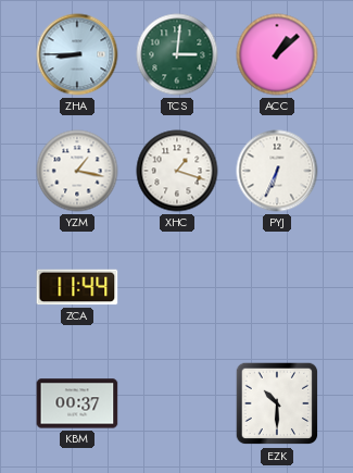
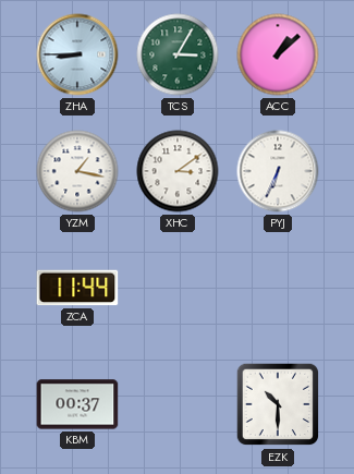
TCS: 3:01 -> 3:05 (178, 54)
XHC: 1:18 -> 3:09 (178, 171)
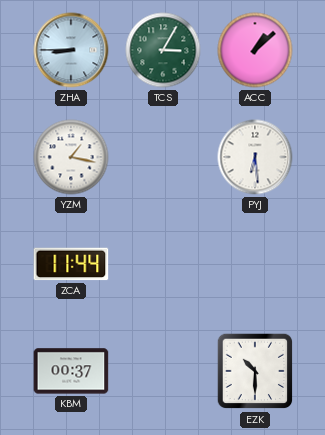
XHC: 3:09 -> none (178, 171)
PYJ: 6:34 -> 6:29 (255, 157)
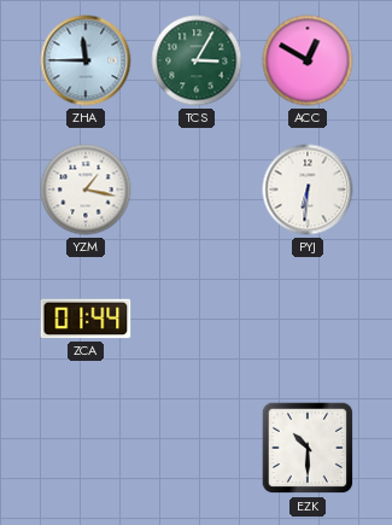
ZHA: 8:45 -> 11:45 (86, 60)
ACC: 1:08 -> 12:50 (308, 60)
PYJ: 6:29 -> 6:31 (308, 189)
ZCA: 11:44 -> 01:44 (86, 319)
KBM: 00:37 -> none (71, 371)
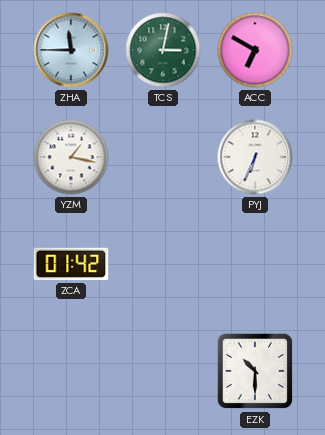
TCS: 3:05 -> 3:02 (163, 50)
ACC: 12:50 -> 6:50 (255, 50)
PYJ: 6:31 -> 6:34 (255, 157)
ZCA: 01:44 -> 01:42 (71, 264)
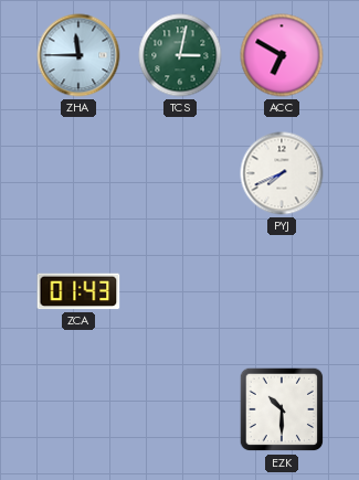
YZM: 1:17 -> none (71, 157)
PYJ: 6:34 -> 7:41 (282, 173)
ZCA: 01:42 -> 01:43 (78, 291)
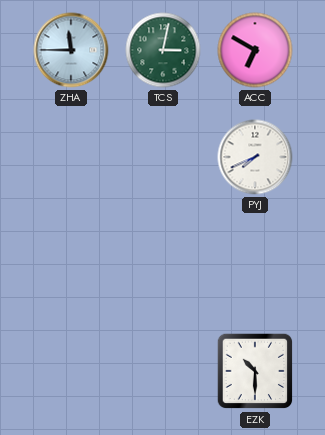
ZCA: 01:43 -> none (78, 291)
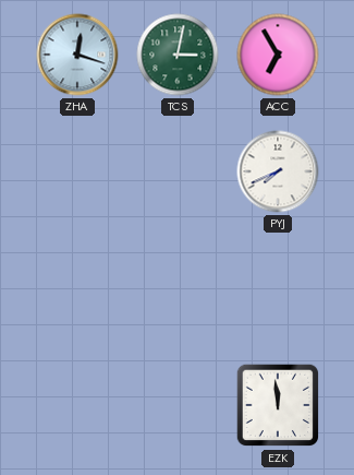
ZHA: 11:45 -> 12:18 (77, 55)
ACC: 6:50 -> 6:55 (278, 55)
EZK: 10:30 -> 11:59 (278, 405)
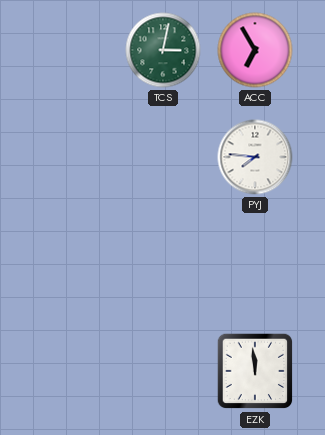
ZHA: 12:18 -> none (77, 55)
PYJ: 7:41 -> 7:46 (255, 157)
